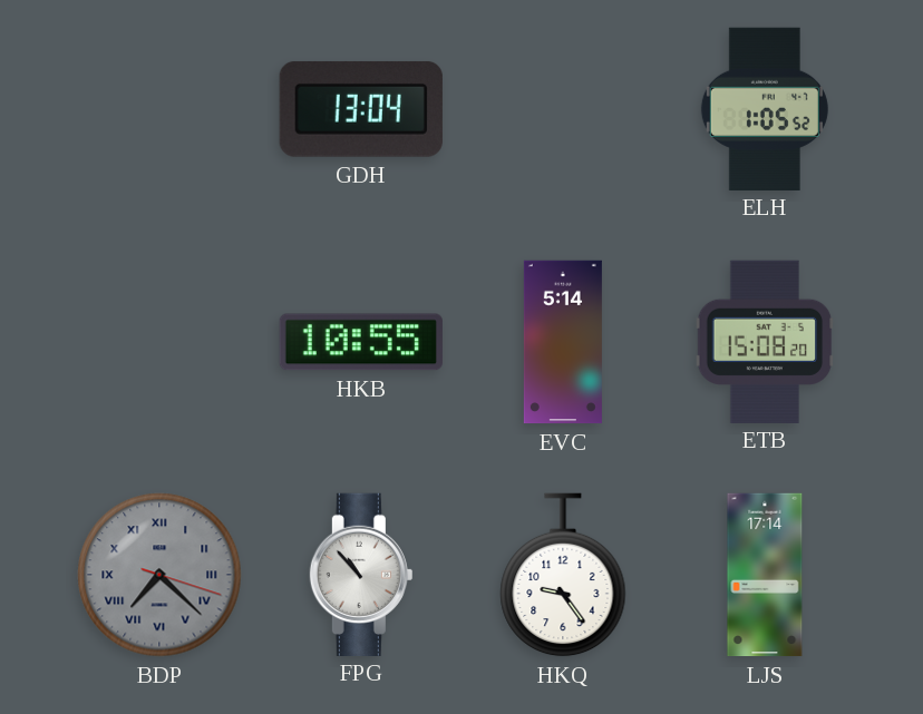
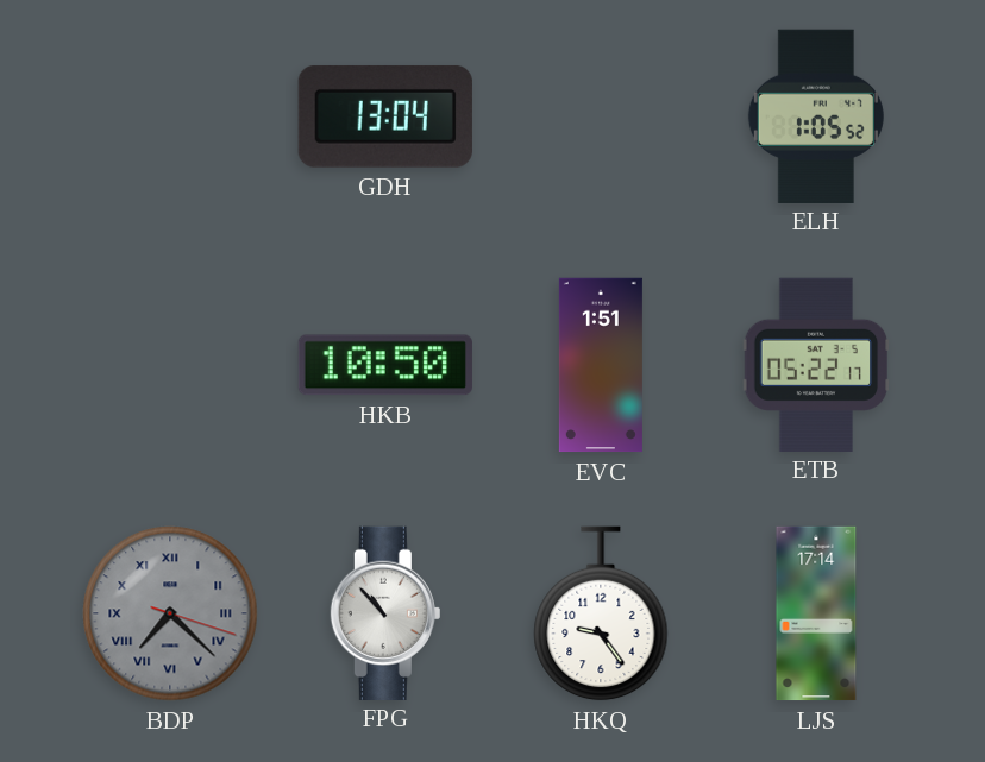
HKB: 10:55 -> 10:50 (385, 365)
EVC: 5:14 -> 1:51 (601, 365)
ETB: 15:08 -> 05:22 (816, 364)
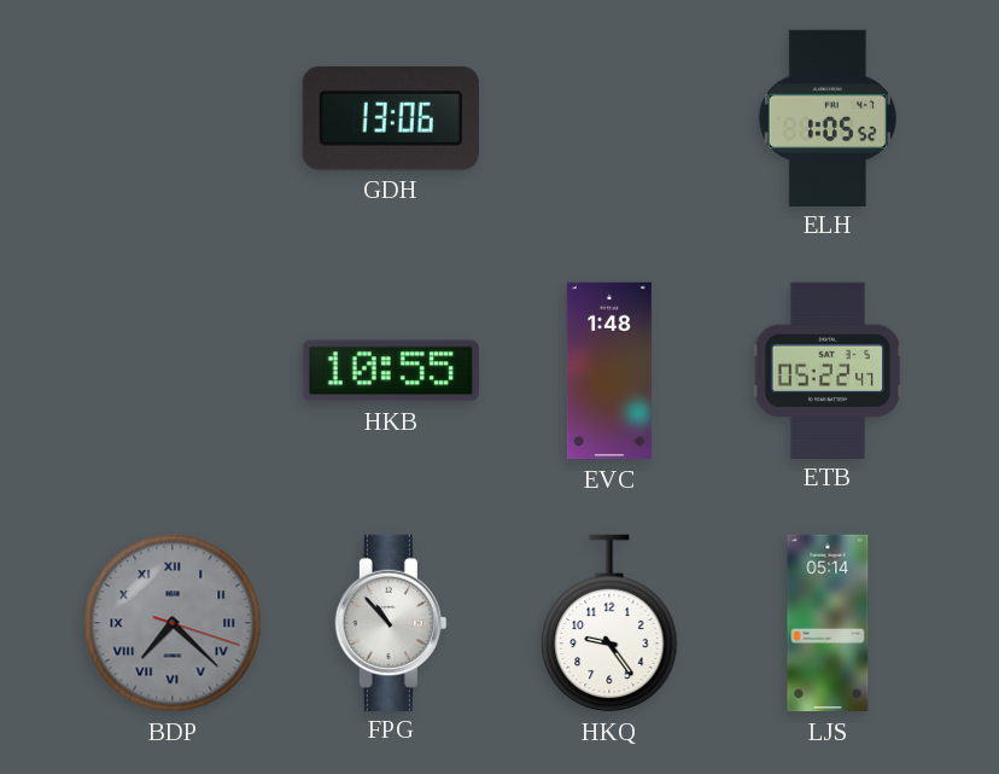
GDH: 13:04 -> 13:06 (391, 118)
HKB: 10:50 -> 10:55 (391, 371)
EVC: 1:51 -> 1:48 (609, 371)
ETB: 05:22:17 -> 05:22:47 (828, 369)
LJS: 17:14 -> 05:14 (828, 623)
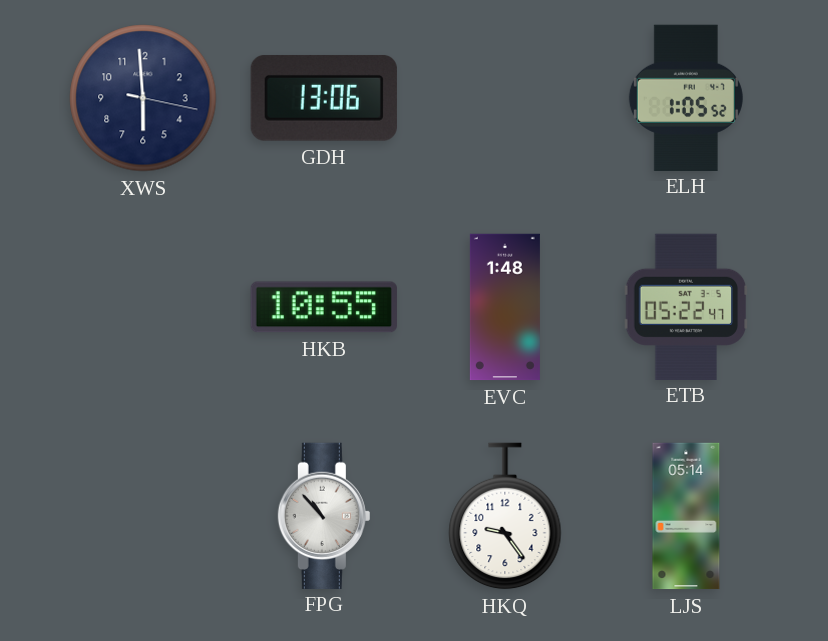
XWS: none -> 5:59 (143, 98)
BDP: 7:22 -> none (173, 623)
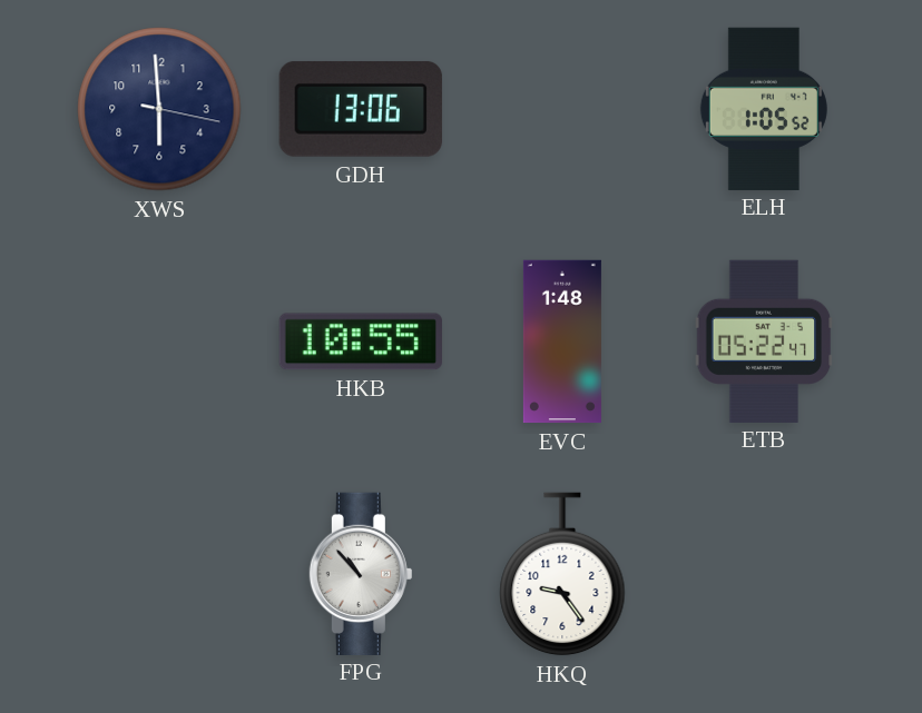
LJS: 05:14 -> none (686, 516)
